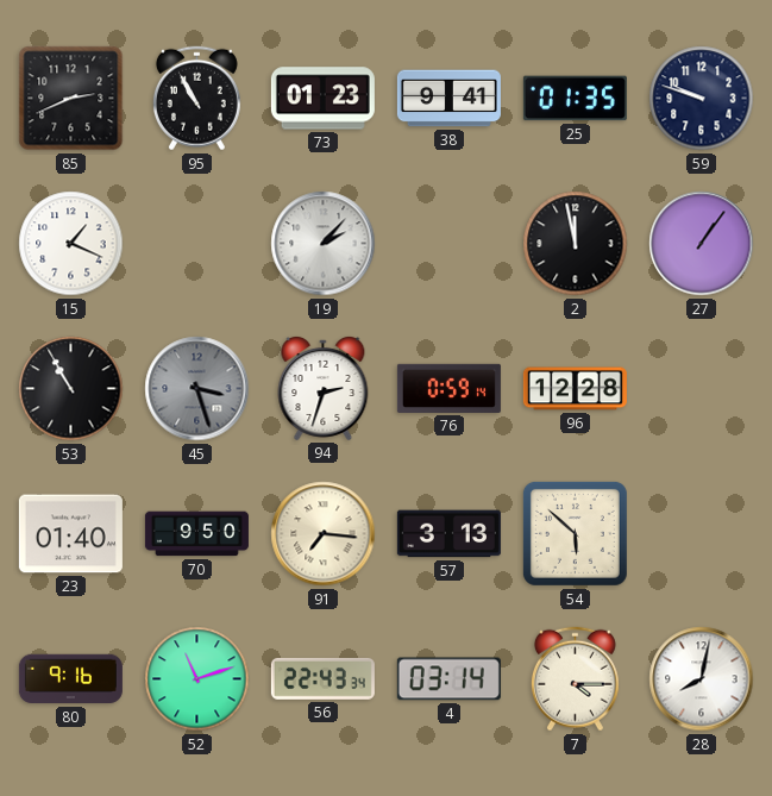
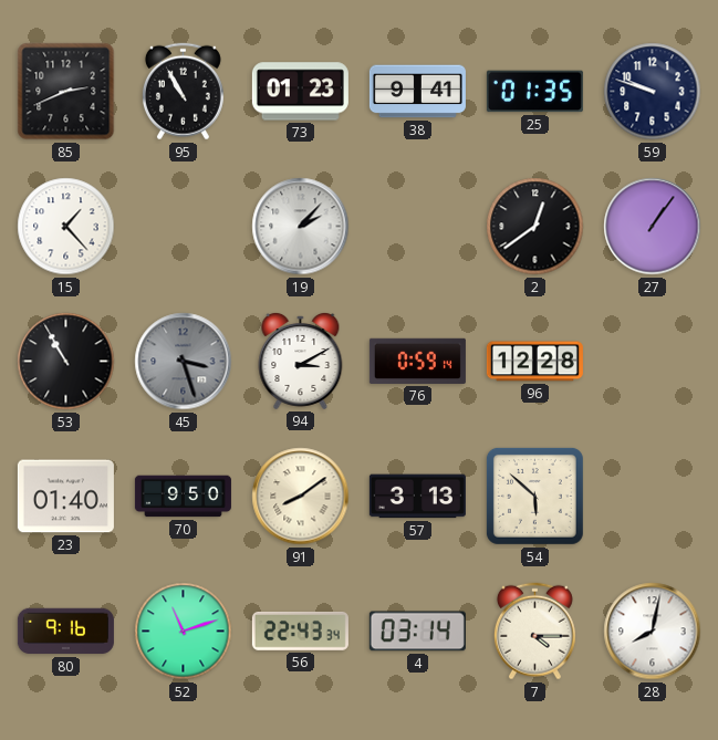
15: 1:19 -> 1:23 (66, 227)
2: 11:58 -> 12:39 (535, 227)
94: 2:33 -> 3:10 (301, 361)
91: 7:16 -> 8:09 (301, 497)
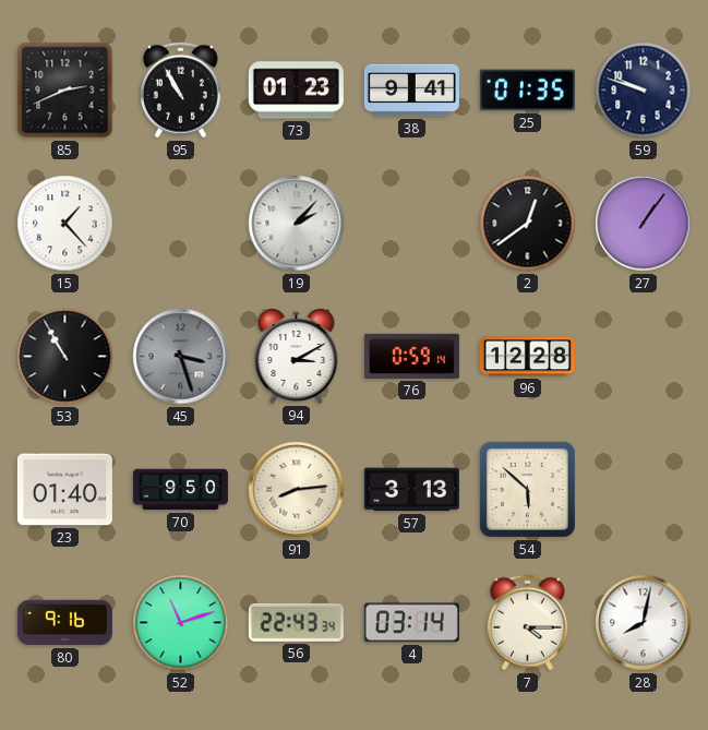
91: 8:09 -> 8:14 (297, 490)
